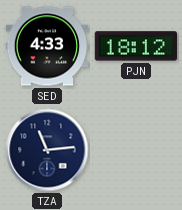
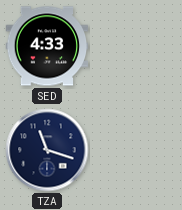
PJN: 18:12 -> none (136, 46)
TZA: 11:14 -> 11:18 (47, 150)
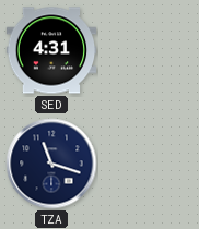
SED: 4:33 -> 4:31 (51, 50)
